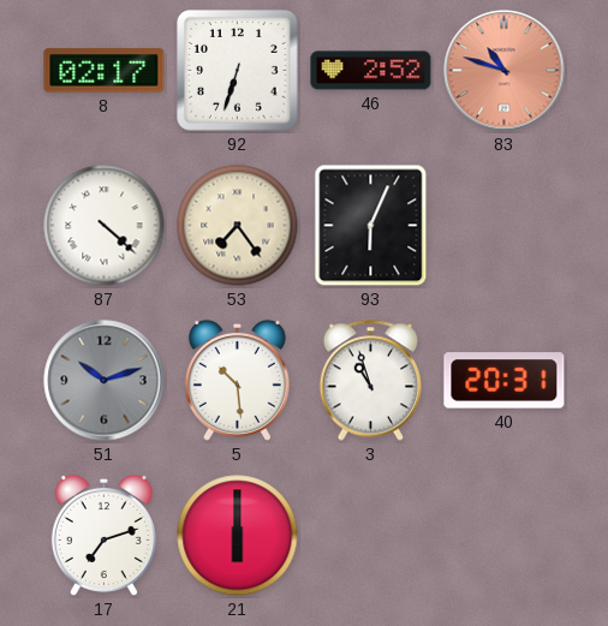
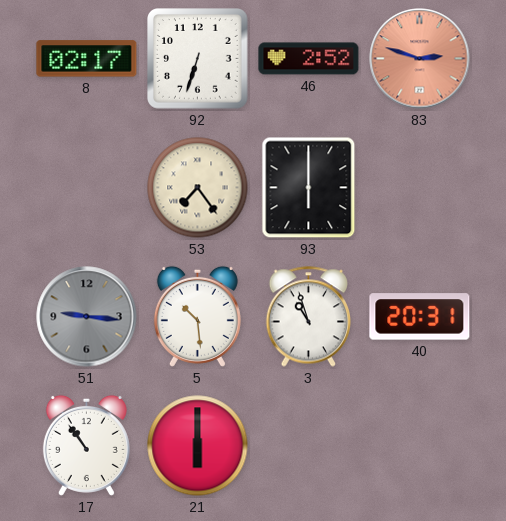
83: 10:48 -> 2:48 (420, 59)
87: 4:22 -> none (105, 226)
93: 6:04 -> 6:00 (309, 188)
51: 10:12 -> 9:16 (87, 317)
17: 7:12 -> 10:54 (86, 445)
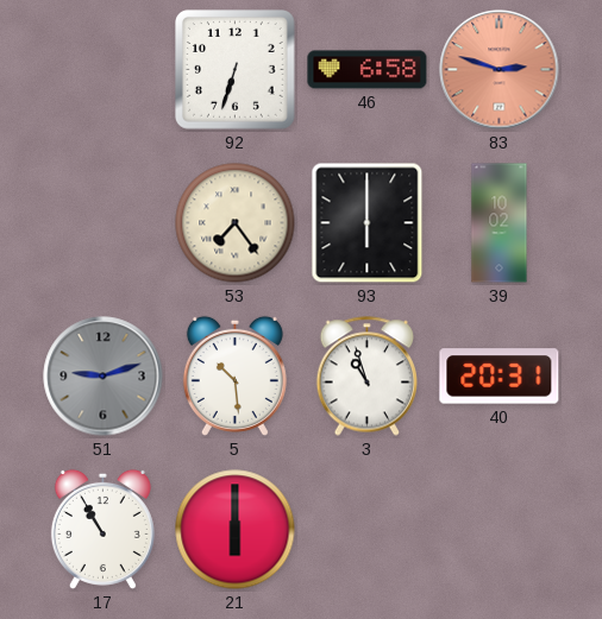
8: 02:17 -> none (87, 59)
46: 2:52 -> 6:58 (368, 70)
39: none -> 10:02 (500, 223)
51: 9:16 -> 9:12 (104, 377)
17: 10:54 -> 10:55 (102, 529)
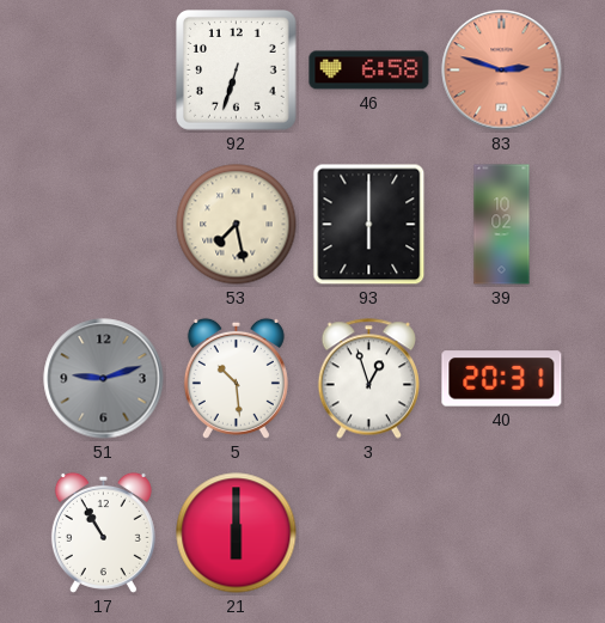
53: 7:24 -> 7:28 (237, 225)
3: 10:57 -> 12:57 (368, 379)
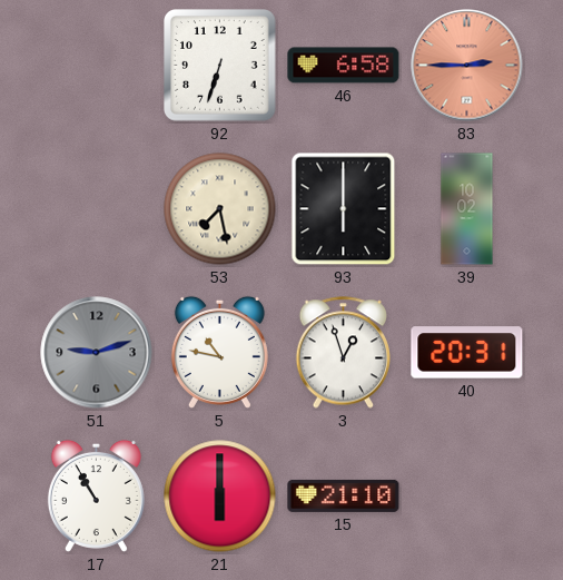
83: 2:48 -> 2:45 (467, 66)
5: 10:29 -> 10:47 (219, 352)
15: none -> 21:10 (344, 495)
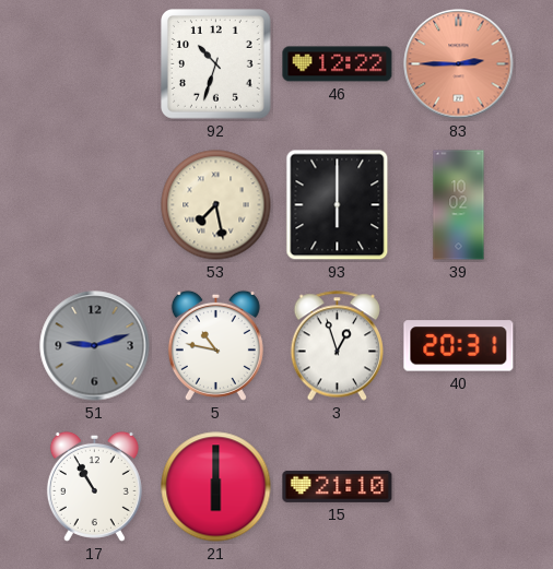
92: 6:33 -> 10:33 (216, 64)
46: 6:58 -> 12:22 (338, 64)
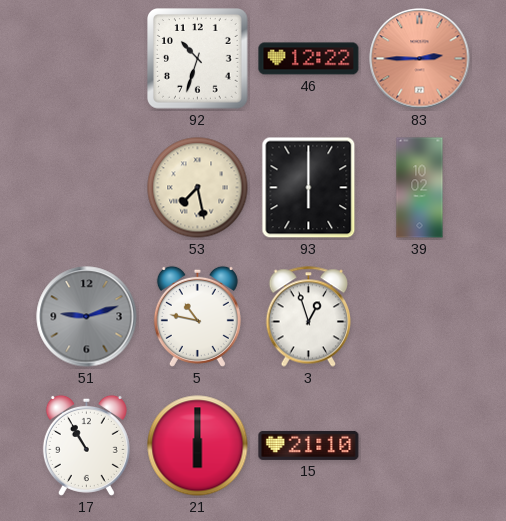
40: 20:31 -> none (459, 346)
